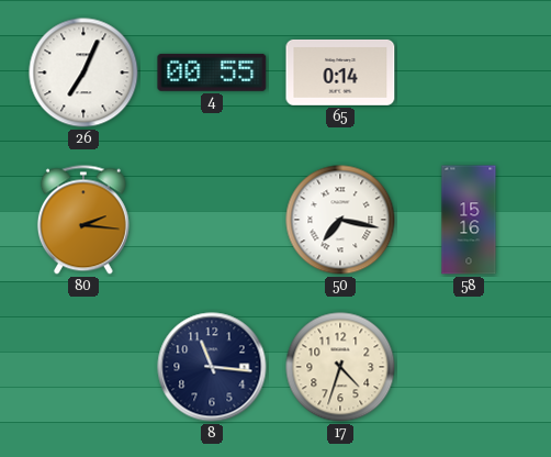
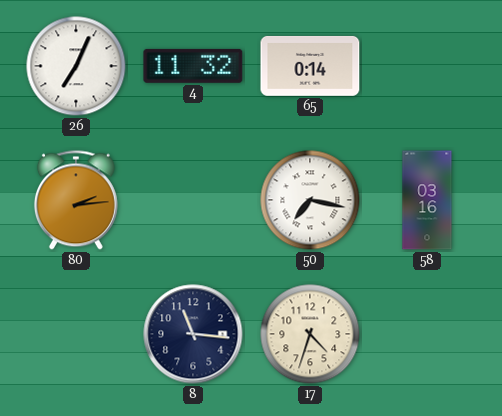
4: 00:55 -> 11:32 (193, 66)
80: 2:16 -> 2:14 (76, 200)
58: 15:16 -> 03:16 (427, 200)
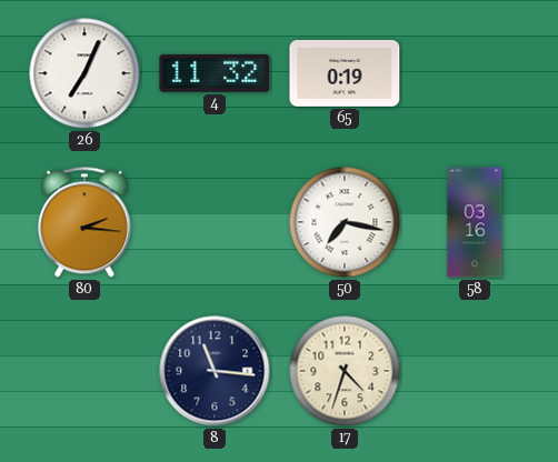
65: 0:14 -> 0:19 (345, 73)
80: 2:14 -> 2:16 (84, 222)
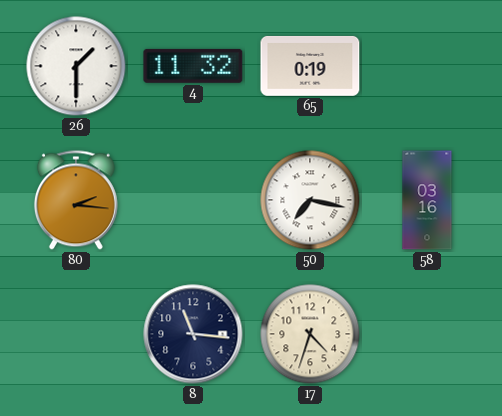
26: 7:04 -> 1:30 (76, 66)
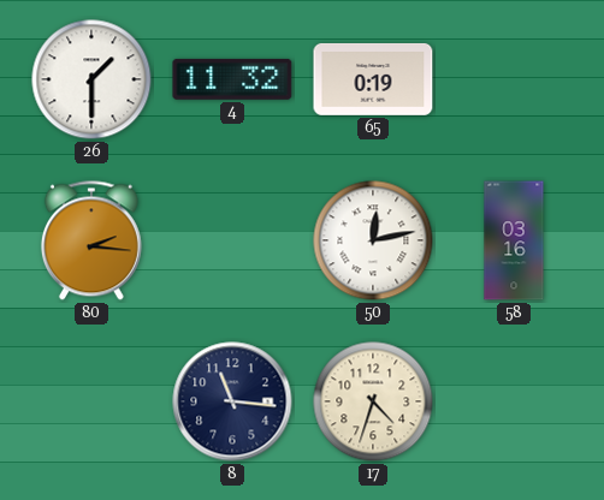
50: 7:17 -> 12:13 (373, 240)
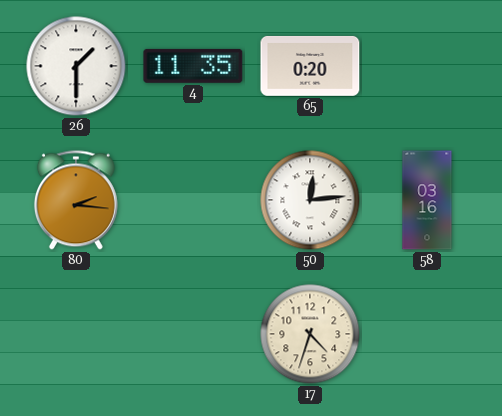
4: 11:32 -> 11:35 (193, 66)
65: 0:19 -> 0:20 (310, 66)
50: 12:13 -> 12:14 (310, 200)
8: 11:16 -> none (232, 401)
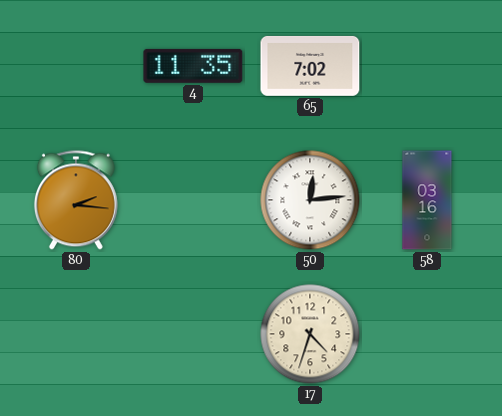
26: 1:30 -> none (76, 66)
65: 0:20 -> 7:02 (310, 66)
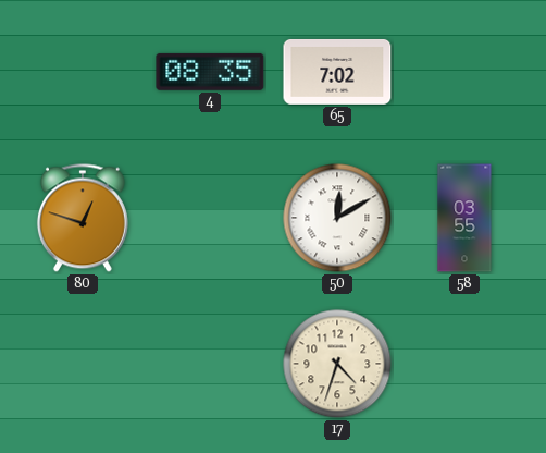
4: 11:35 -> 08:35 (210, 72)
80: 2:16 -> 12:48 (83, 218)
50: 12:14 -> 12:10 (337, 218)
58: 03:16 -> 03:55 (464, 218)
